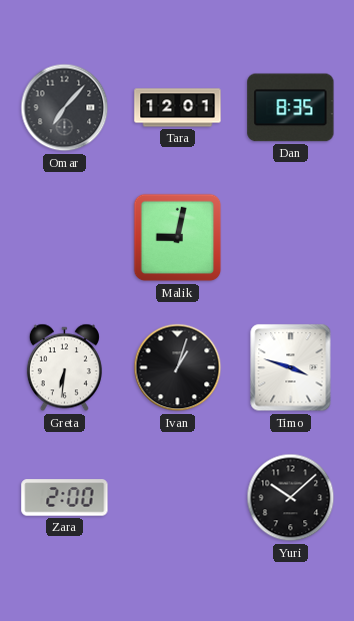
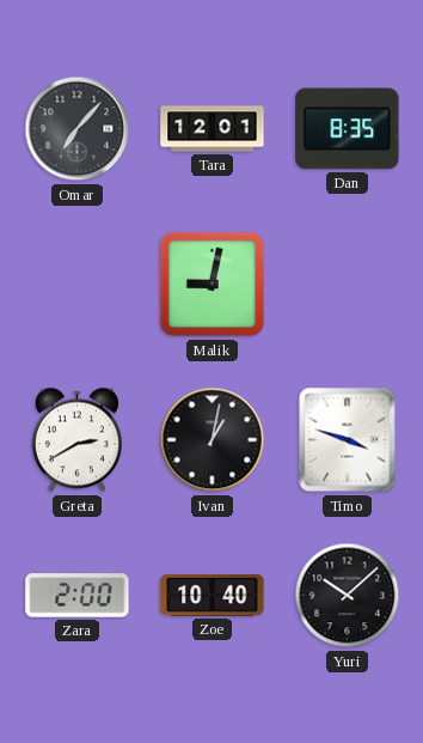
Greta: 6:31 -> 2:40 (76, 440)
Ivan: 1:03 -> 1:02 (213, 440)
Zoe: none -> 10:40 (213, 595)
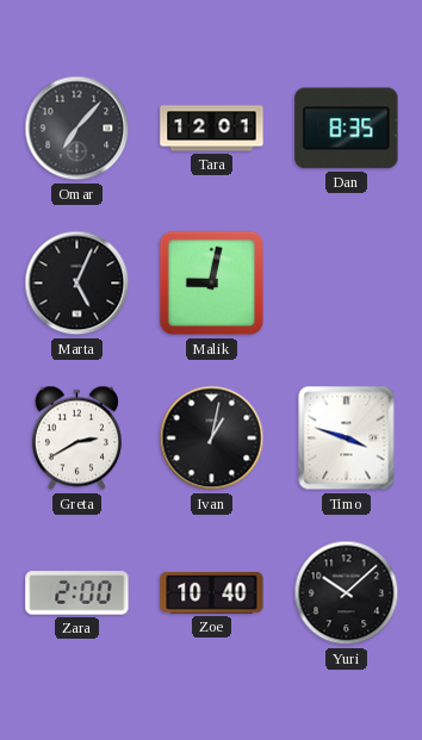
Marta: none -> 5:04 (77, 284)
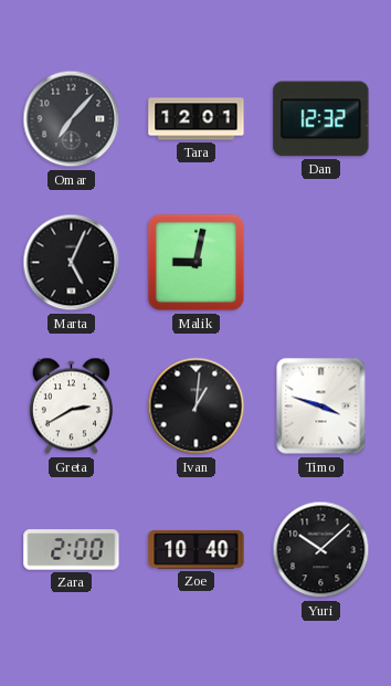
Dan: 8:35 -> 12:32 (321, 119)
Ivan: 1:02 -> 1:01 (197, 407)
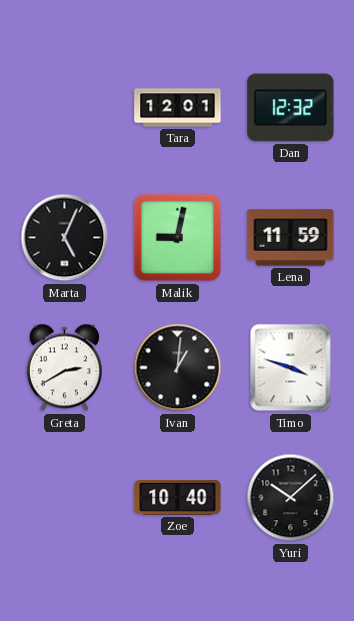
Omar: 7:07 -> none (72, 119)
Lena: none -> 11:59 (291, 238)
Zara: 2:00 -> none (72, 550)
